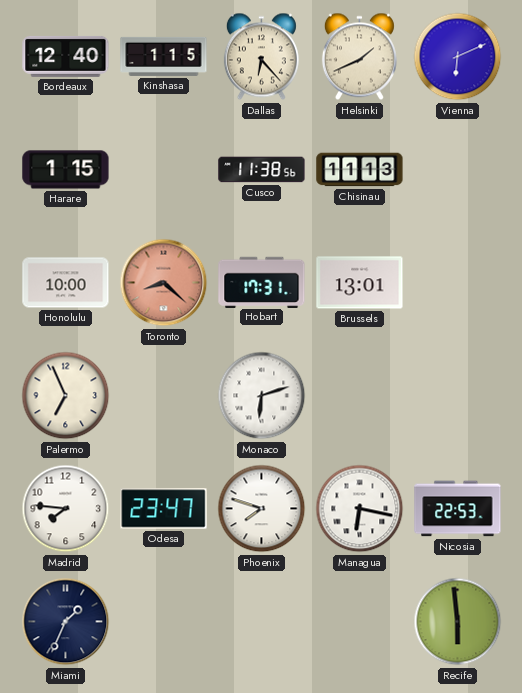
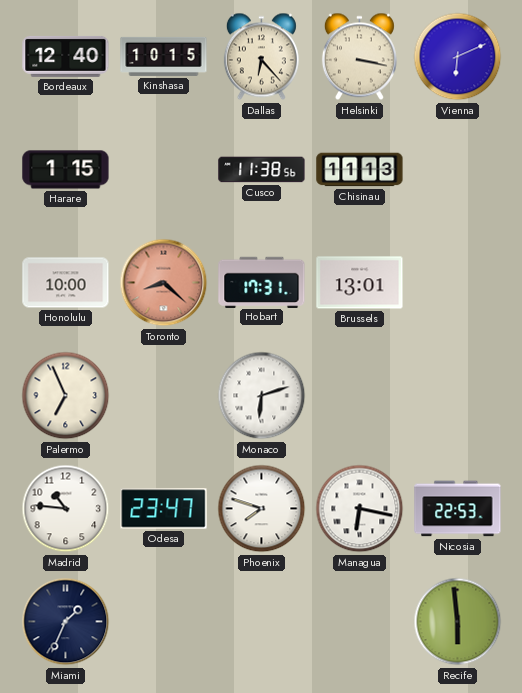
Kinshasa: 1:15 -> 10:15 (164, 56)
Helsinki: 1:41 -> 3:17 (359, 57)
Madrid: 7:46 -> 10:46 (66, 509)
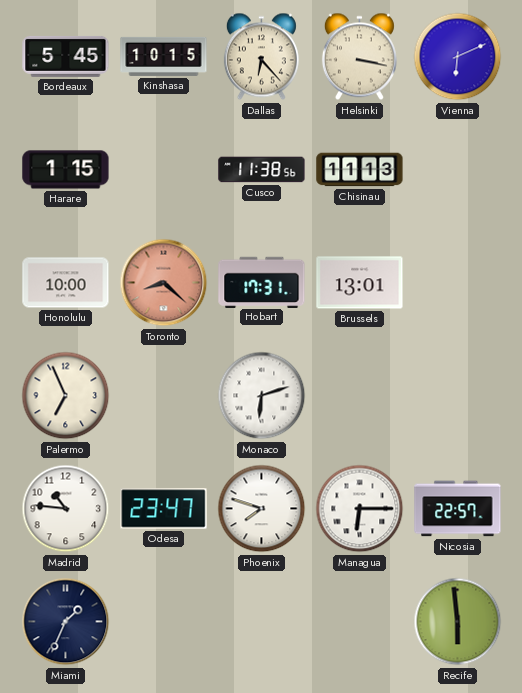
Bordeaux: 12:40 -> 5:45 (66, 56)
Managua: 6:17 -> 6:15 (360, 509)
Nicosia: 22:53 -> 22:57 (458, 509)
